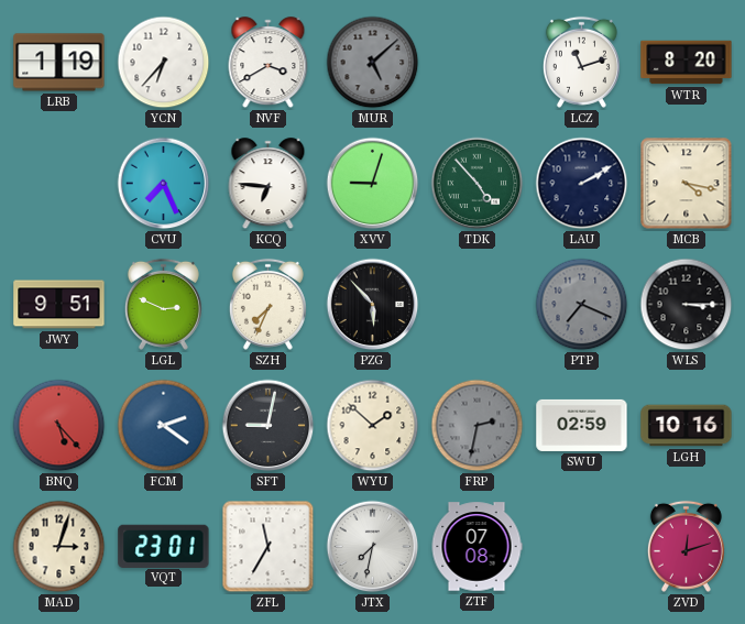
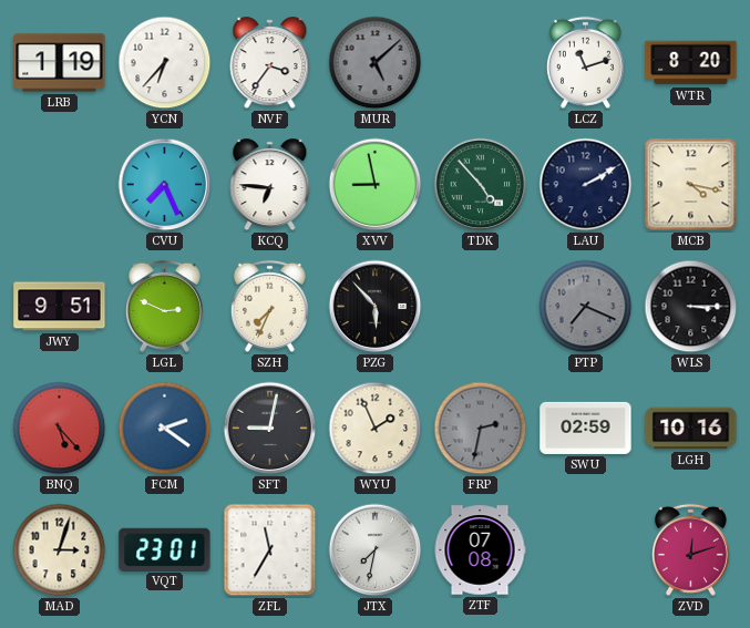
NVF: 3:40 -> 3:36 (270, 63)
XVV: 9:03 -> 8:58 (376, 185)
WYU: 1:52 -> 1:56 (376, 429)
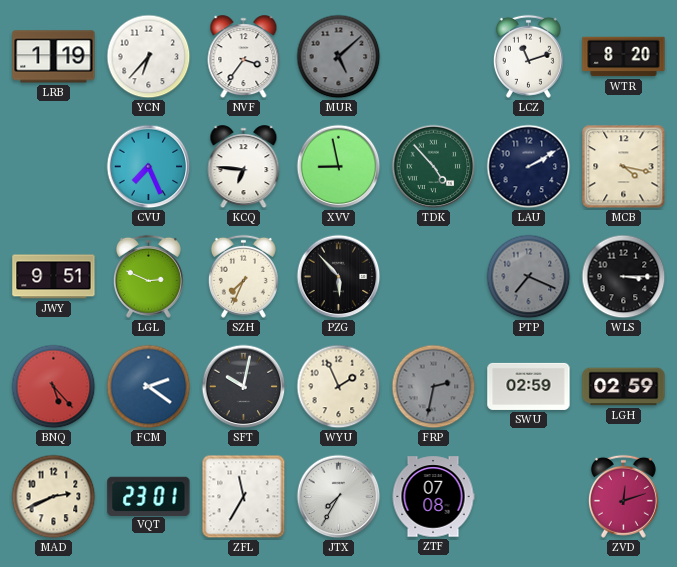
SFT: 9:02 -> 10:02 (244, 387)
LGH: 10:16 -> 02:59 (624, 387)
MAD: 3:03 -> 2:41 (54, 497)
JTX: 7:32 -> 7:35 (339, 497)
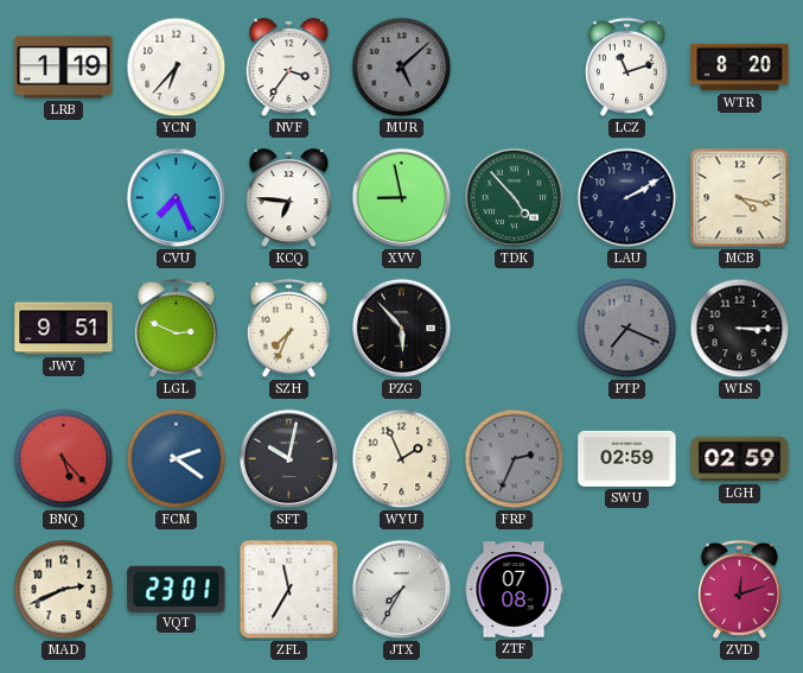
FRP: 2:32 -> 2:34 (515, 459)
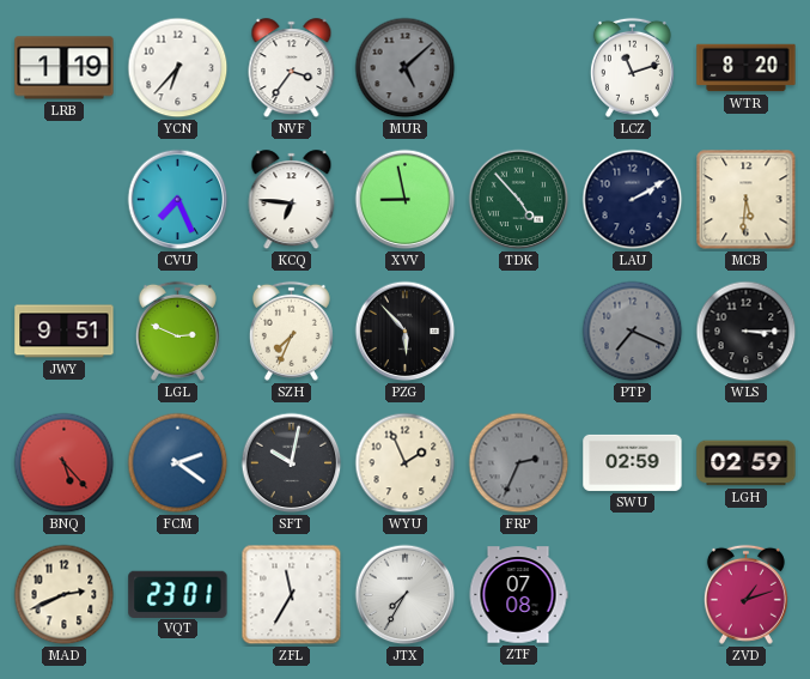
MCB: 4:17 -> 5:31 (747, 200)
ZVD: 12:12 -> 1:12 (745, 594)
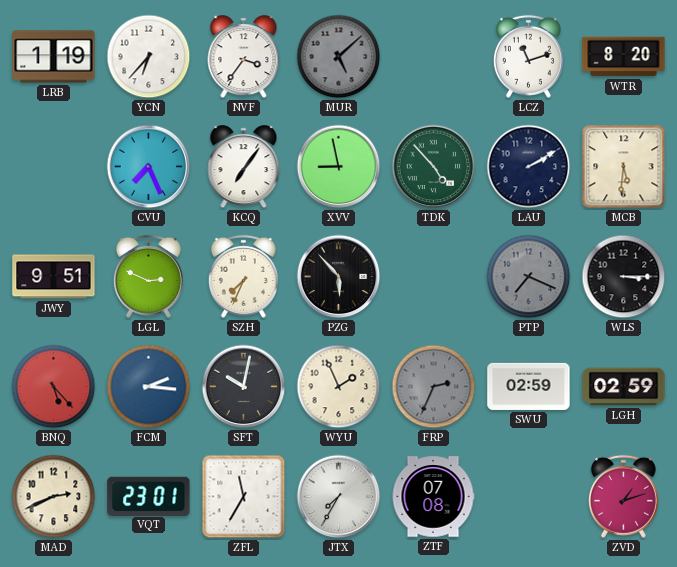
KCQ: 6:46 -> 7:06 (244, 167)
FCM: 2:21 -> 2:16 (149, 387)
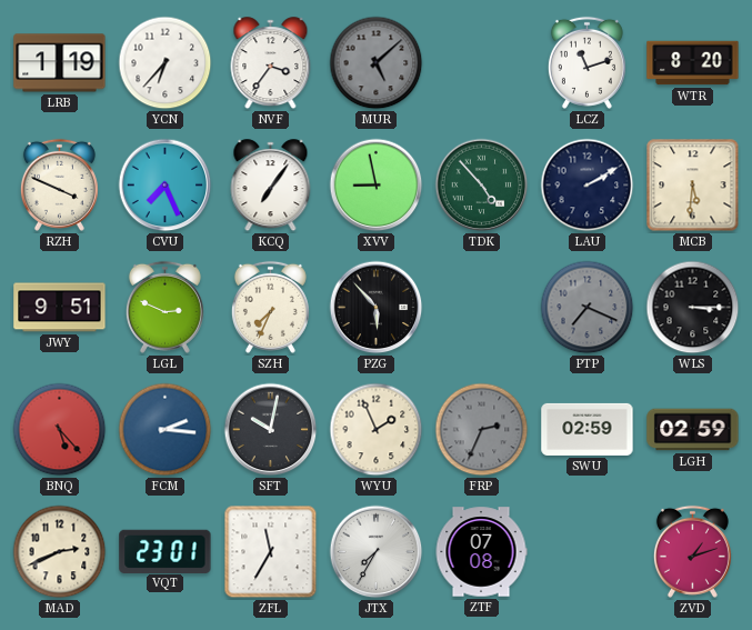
RZH: none -> 3:49 (59, 184)
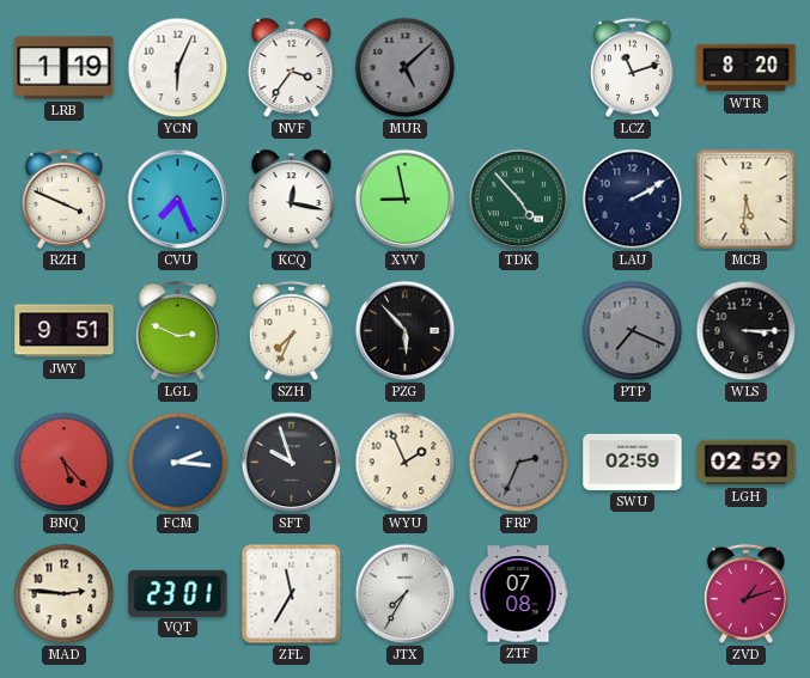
YCN: 6:37 -> 6:04 (178, 68)
KCQ: 7:06 -> 12:17 (292, 200)
SFT: 10:02 -> 9:57 (292, 463)
MAD: 2:41 -> 2:46 (65, 594)
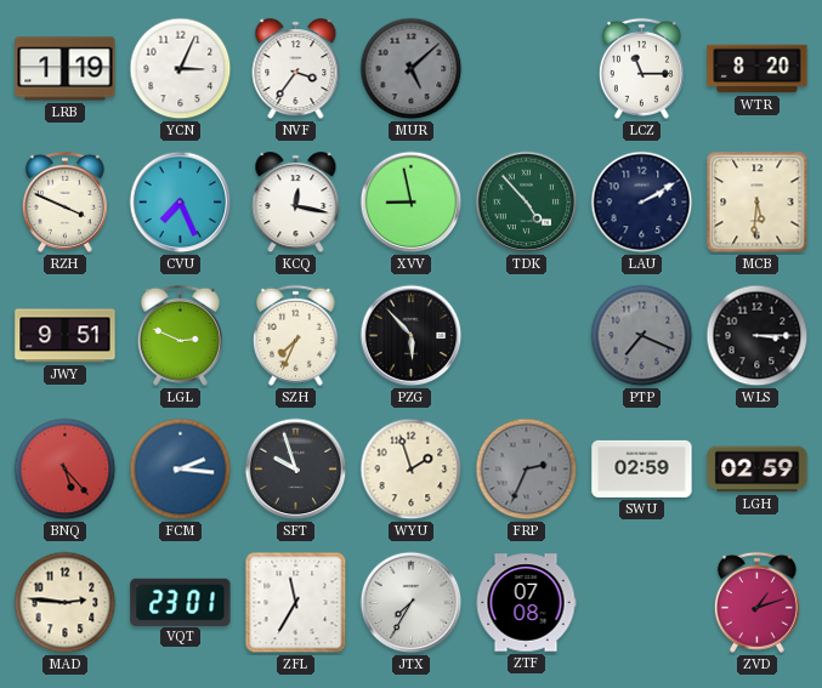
YCN: 6:04 -> 3:04 (181, 69)
LCZ: 11:12 -> 11:15 (641, 68)
WYU: 1:56 -> 1:57 (412, 470)
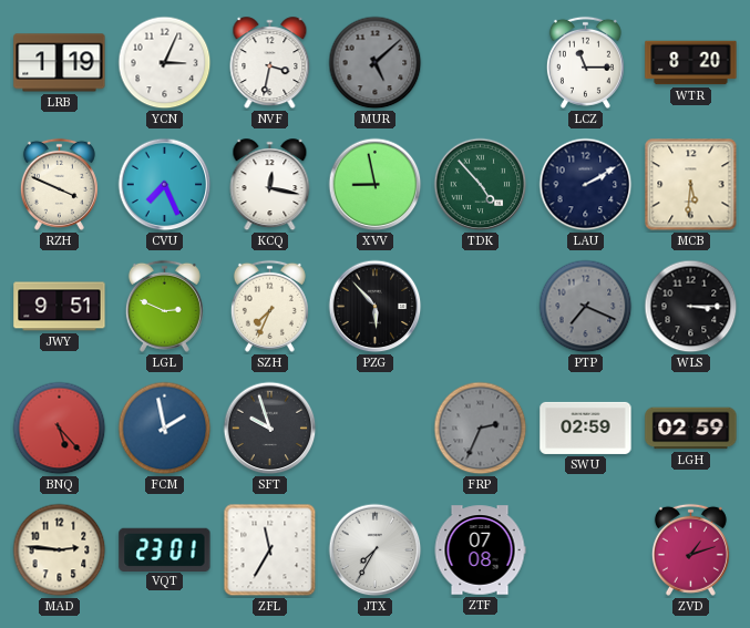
NVF: 3:36 -> 3:32 (270, 63)
FCM: 2:16 -> 1:58 (165, 429)
WYU: 1:57 -> none (412, 470)
